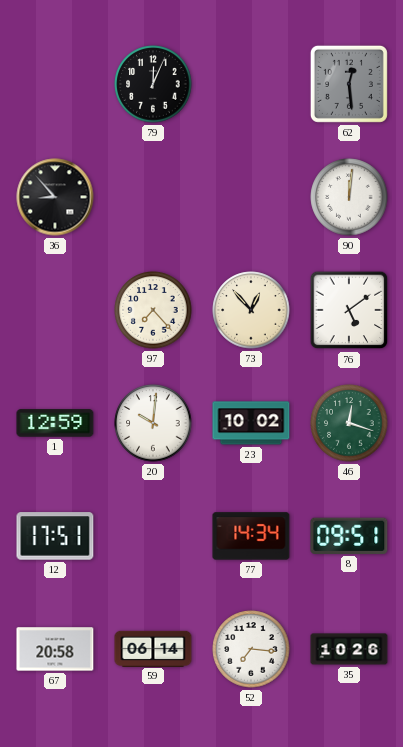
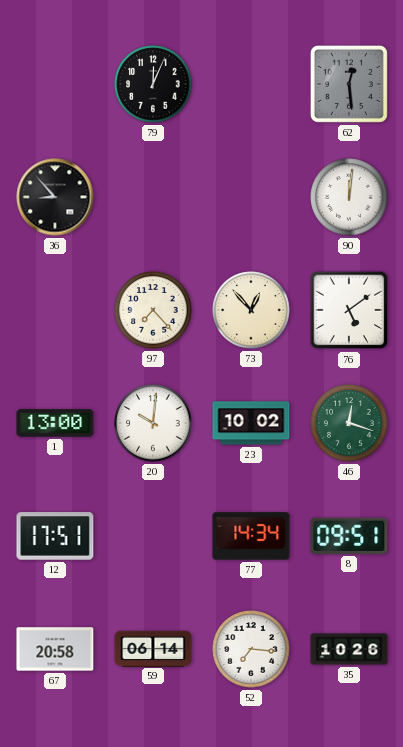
1: 12:59 -> 13:00 (55, 423)
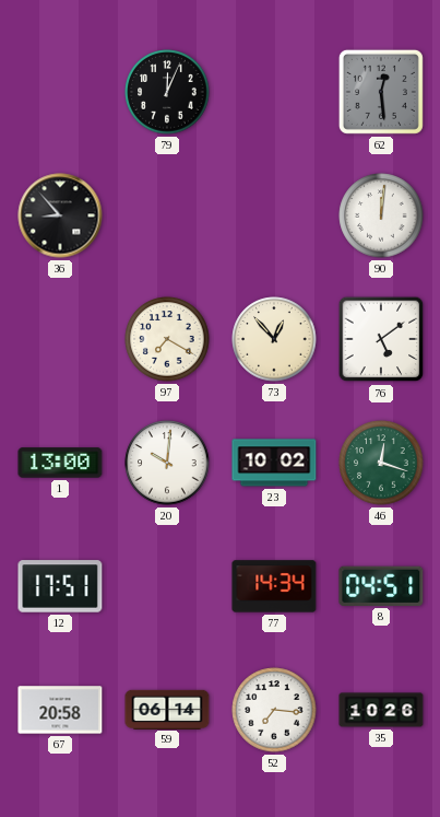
97: 7:23 -> 7:20 (167, 339)
8: 09:51 -> 04:51 (381, 586)
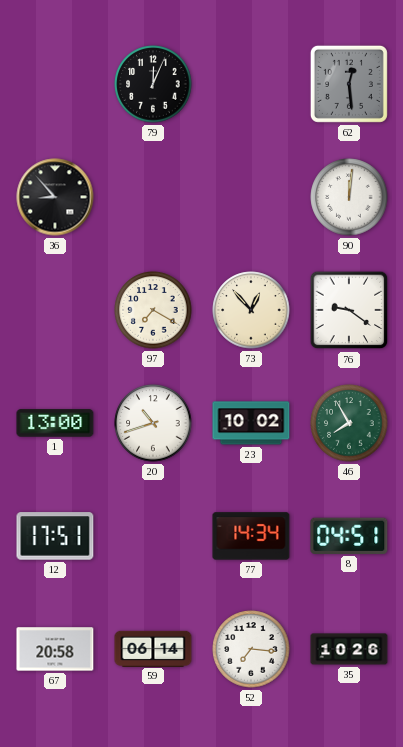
76: 5:09 -> 9:21 (349, 310)
20: 10:01 -> 10:42 (153, 423)
46: 12:18 -> 7:55 (349, 423)
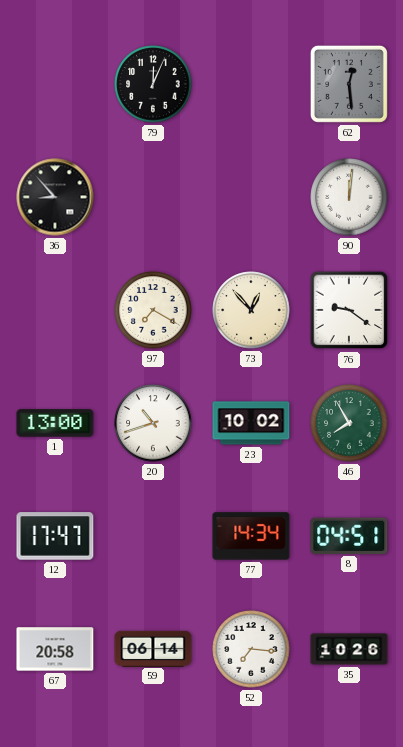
12: 17:51 -> 17:47 (55, 536)
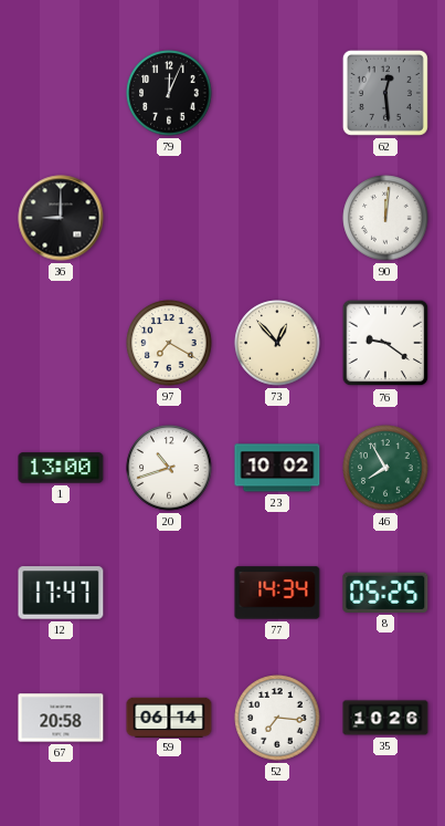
36: 8:53 -> 9:00 (61, 218)
8: 04:51 -> 05:25 (385, 593)
